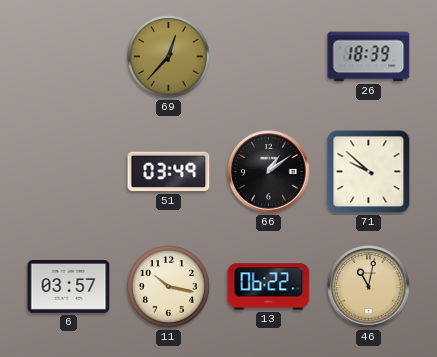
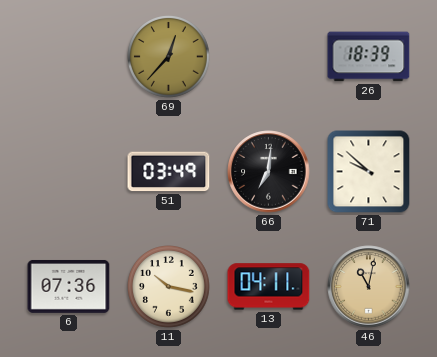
66: 1:09 -> 7:01 (269, 172)
6: 03:57 -> 07:36 (69, 286)
13: 06:22 -> 04:11 (269, 287)
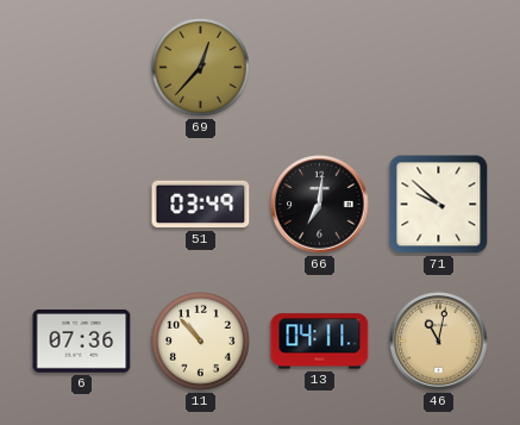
26: 18:39 -> none (369, 57)
11: 10:17 -> 10:53 (201, 342)
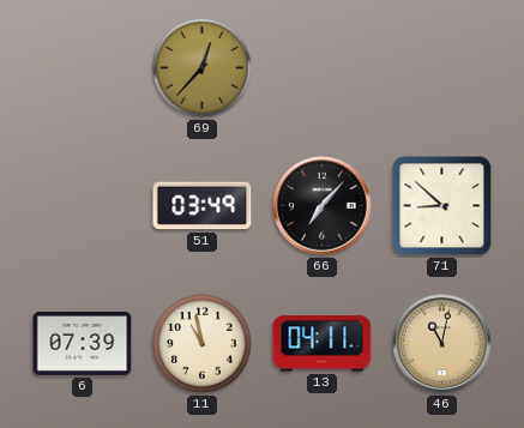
66: 7:01 -> 7:07 (323, 206)
71: 9:52 -> 8:52 (442, 206)
6: 07:36 -> 07:39 (83, 343)
11: 10:53 -> 10:58 (203, 344)
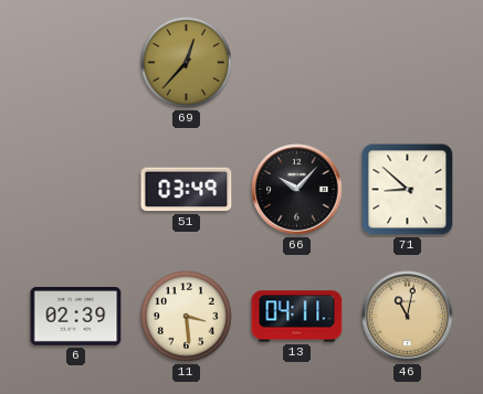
66: 7:07 -> 10:07 (297, 190)
6: 07:39 -> 02:39 (76, 316)
11: 10:58 -> 3:29 (187, 317)
